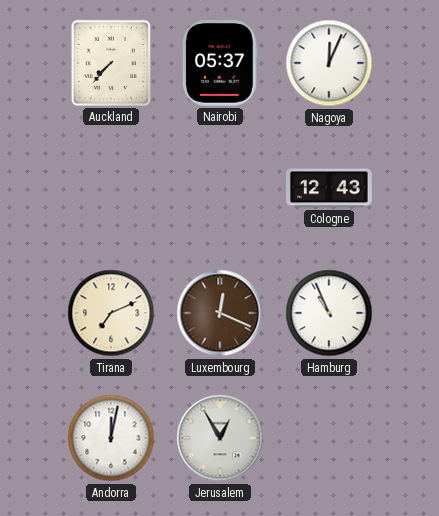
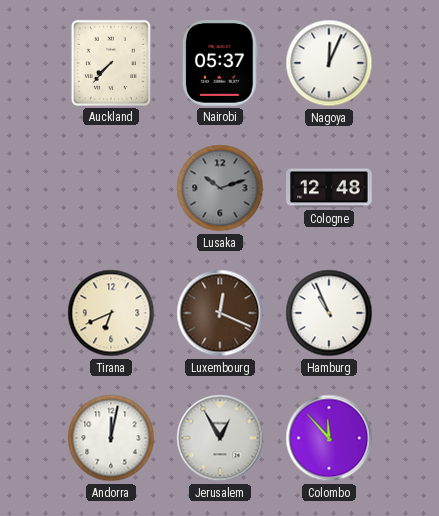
Lusaka: none -> 10:12 (220, 188)
Cologne: 12:43 -> 12:48 (329, 188)
Tirana: 7:11 -> 6:41 (111, 313)
Colombo: none -> 11:53 (329, 438)
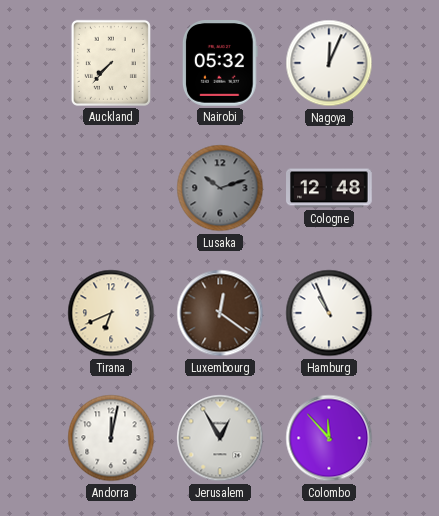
Nairobi: 05:37 -> 05:32 (221, 64)
Luxembourg: 12:19 -> 12:21 (220, 313)
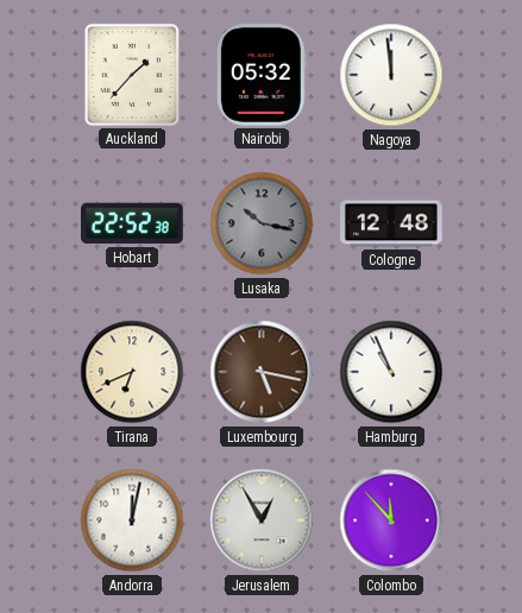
Auckland: 7:37 -> 1:37 (132, 75)
Nagoya: 12:04 -> 11:59 (391, 75)
Hobart: none -> 22:52 (133, 223)
Lusaka: 10:12 -> 10:17 (262, 223)
Luxembourg: 12:21 -> 5:17 (262, 372)
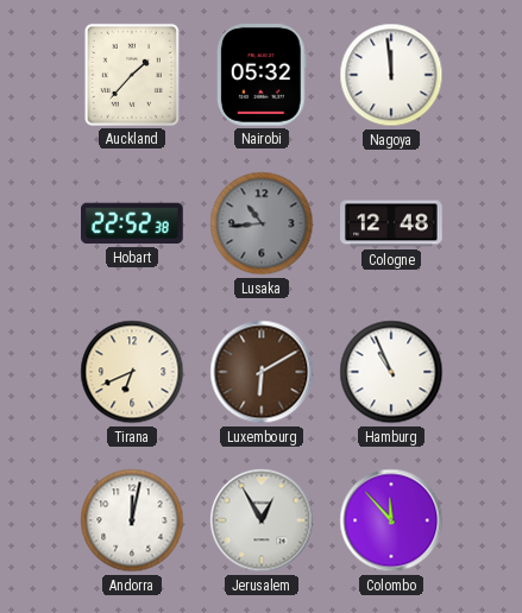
Lusaka: 10:17 -> 10:44 (262, 223)
Luxembourg: 5:17 -> 6:10 (262, 372)
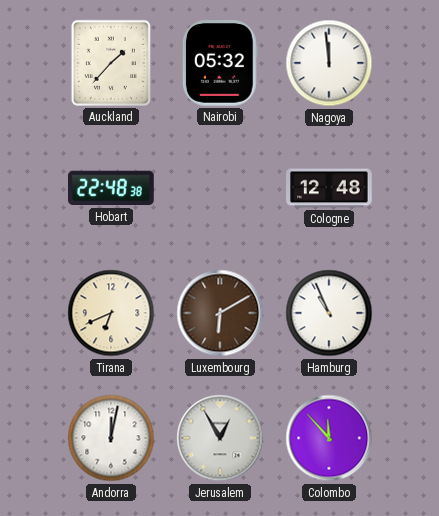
Hobart: 22:52 -> 22:48 (112, 188)
Lusaka: 10:44 -> none (262, 223)
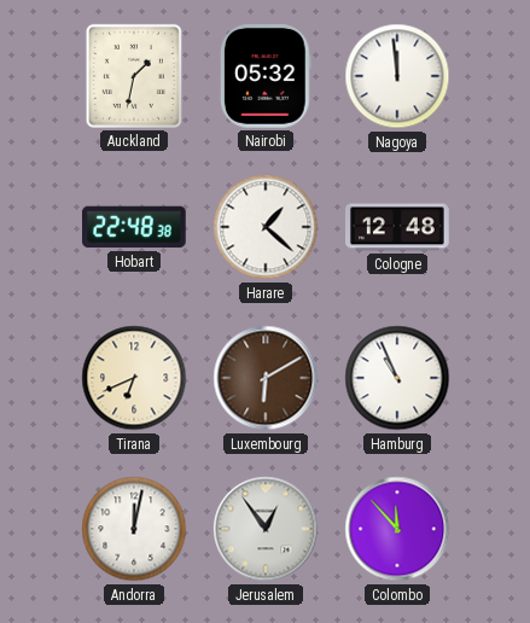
Auckland: 1:37 -> 1:32 (134, 76)
Harare: none -> 1:22 (266, 227)
Jerusalem: 12:55 -> 12:54 (266, 529)
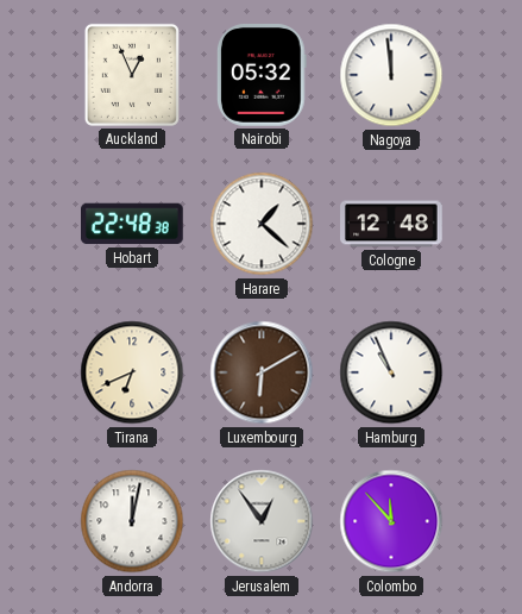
Auckland: 1:32 -> 12:56 (132, 75)
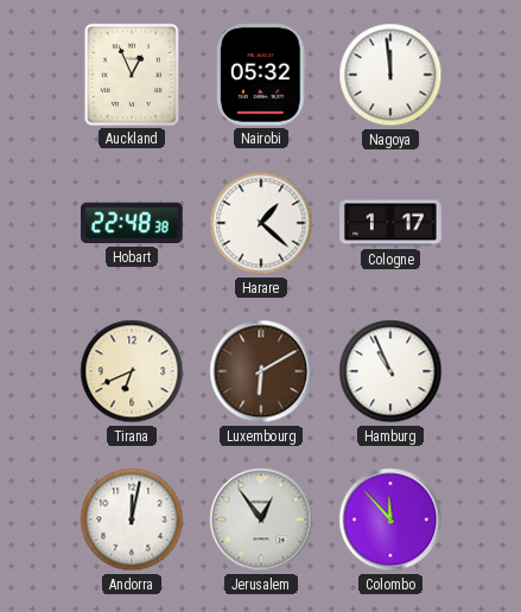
Cologne: 12:48 -> 1:17 (390, 223)
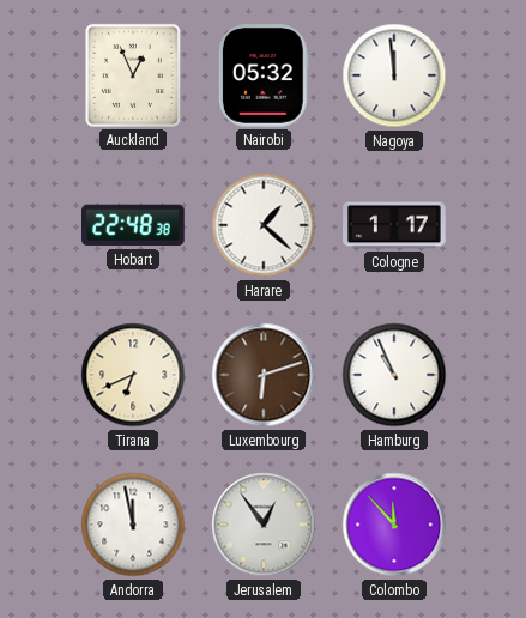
Luxembourg: 6:10 -> 6:12 (264, 375)
Andorra: 12:02 -> 11:58 (133, 525)
